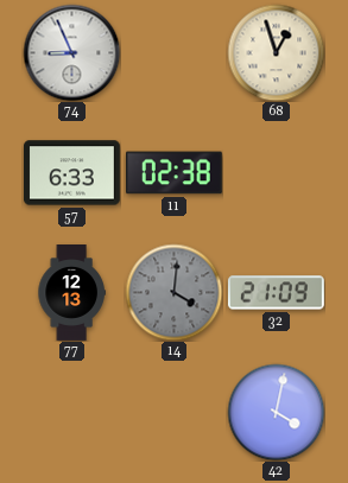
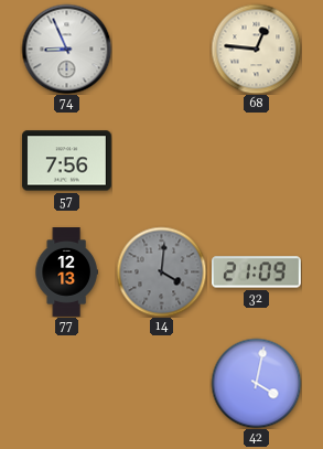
68: 12:57 -> 12:46 (256, 49)
57: 6:33 -> 7:56 (66, 161)
11: 02:38 -> none (173, 173)
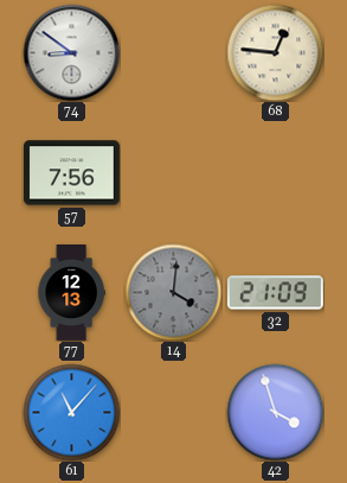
74: 8:56 -> 8:51 (71, 52)
61: none -> 11:07 (71, 412)
42: 4:02 -> 3:57 (275, 412)
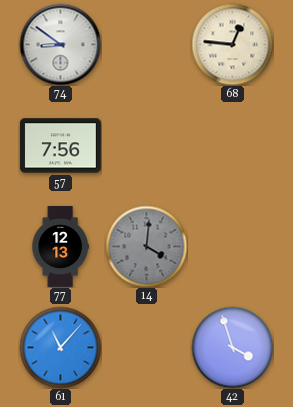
32: 21:09 -> none (275, 293)
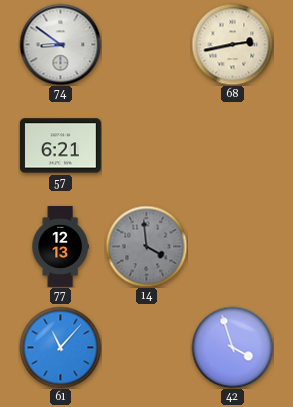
68: 12:46 -> 2:43 (232, 44)
57: 7:56 -> 6:21 (60, 146)
14: 4:01 -> 3:59 (146, 246)
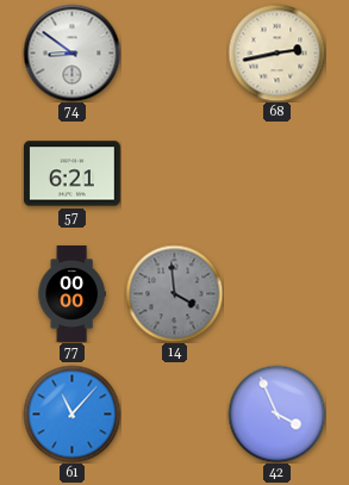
77: 12:13 -> 00:00 (71, 294)
42: 3:57 -> 3:56 (276, 414)
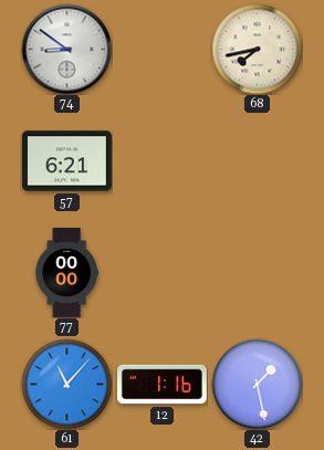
68: 2:43 -> 7:43 (257, 49)
14: 3:59 -> none (174, 293)
12: none -> 1:16 (163, 385)
42: 3:56 -> 1:28 (257, 384)
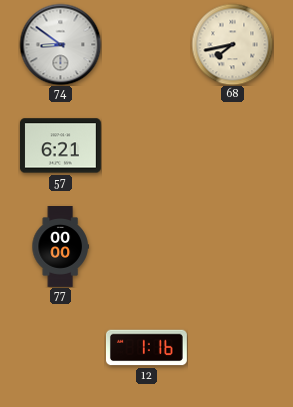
61: 11:07 -> none (66, 384)
42: 1:28 -> none (257, 384)
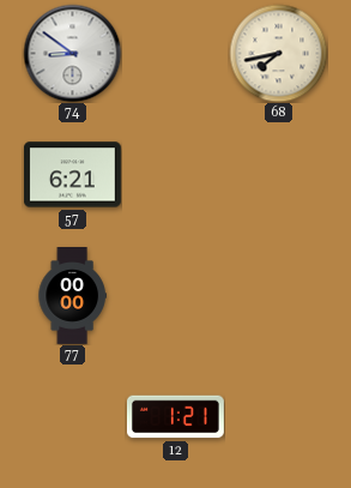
12: 1:16 -> 1:21 (176, 417)
